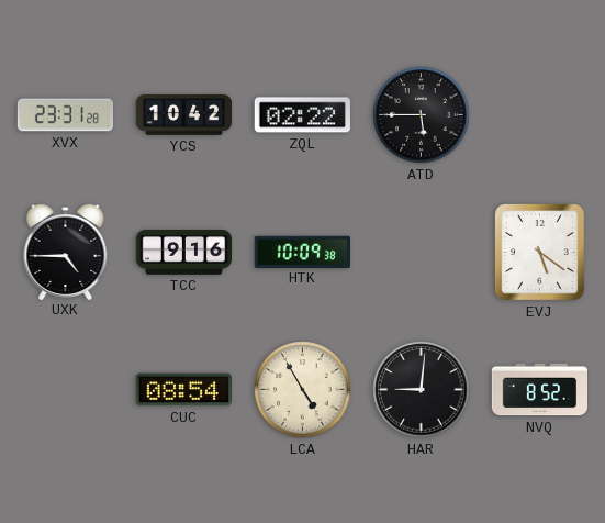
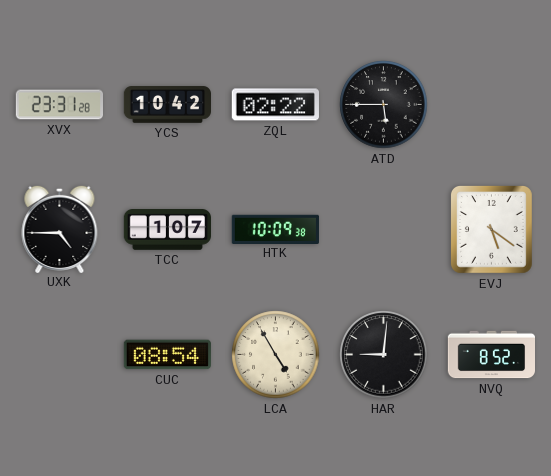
TCC: 9:16 -> 1:07 (167, 230)
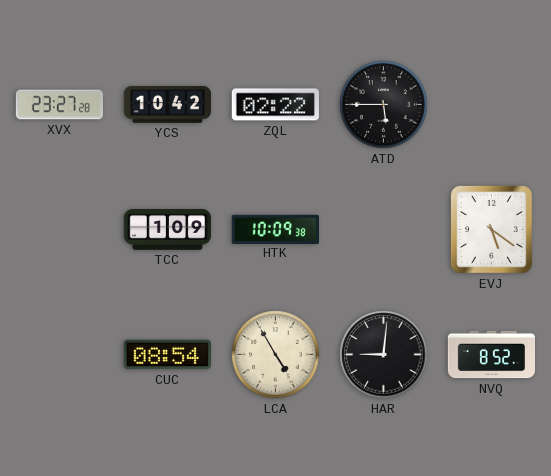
XVX: 23:31 -> 23:27 (59, 105)
UXK: 4:45 -> none (60, 228)
TCC: 1:07 -> 1:09 (167, 230)
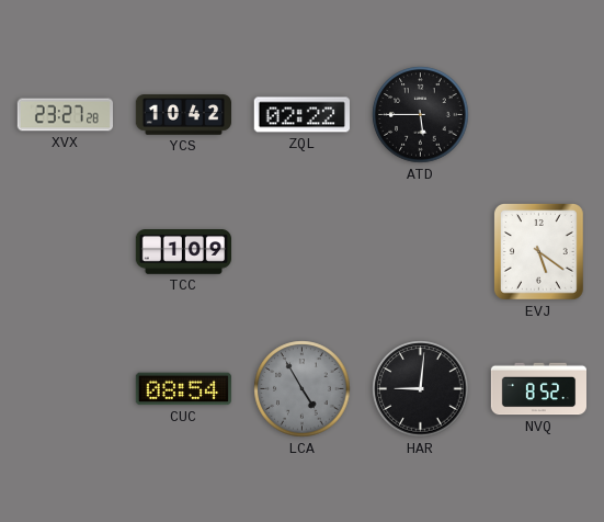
HTK: 10:09 -> none (275, 229)
LCA dial: cream -> grey (303, 389)
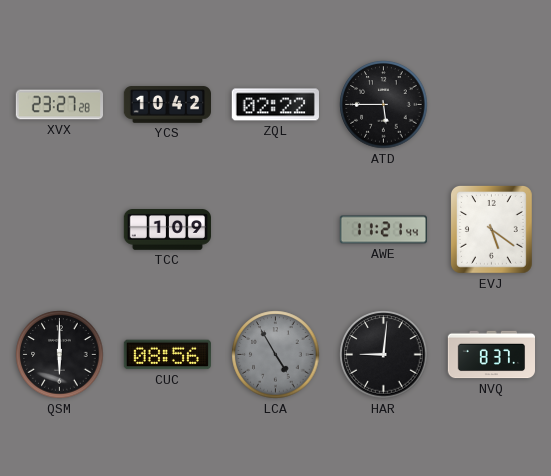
AWE: none -> 11:21 (383, 230)
QSM: none -> 6:00 (60, 355)
CUC: 08:54 -> 08:56 (167, 355)
NVQ: 8:52 -> 8:37 (492, 355)
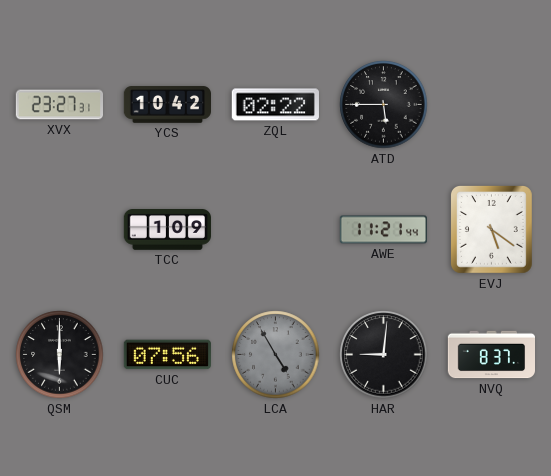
XVX: 23:27:28 -> 23:27:31 (59, 105)
CUC: 08:56 -> 07:56 (167, 355)
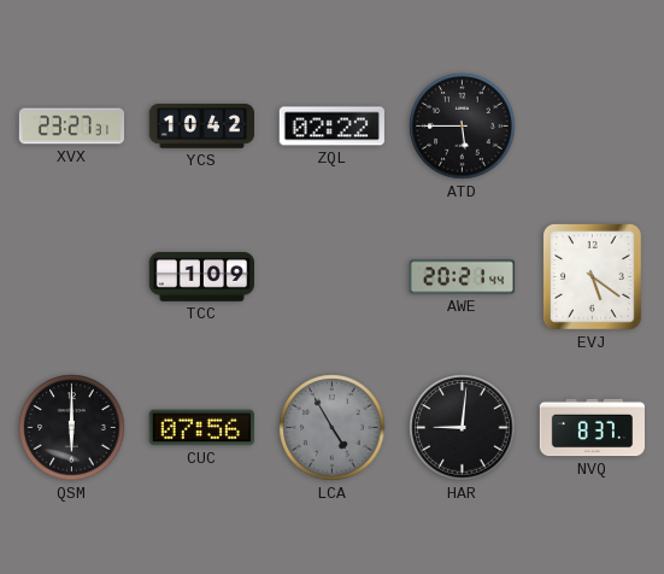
AWE: 11:21 -> 20:21 (462, 277)
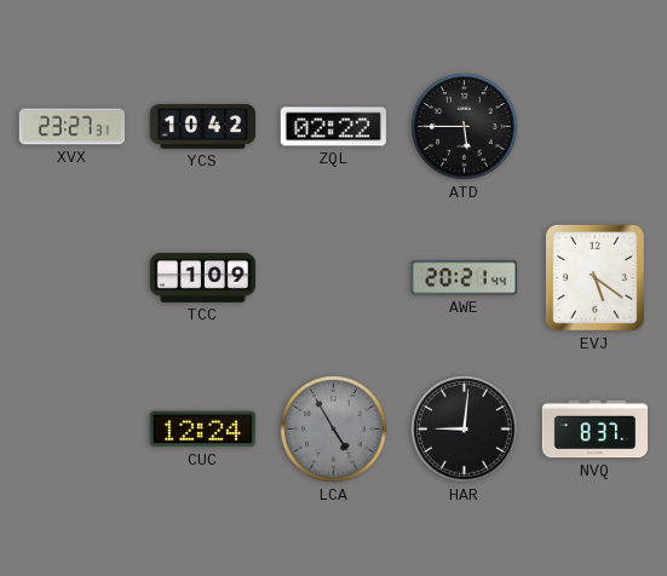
QSM: 6:00 -> none (72, 428)
CUC: 07:56 -> 12:24 (202, 430)
